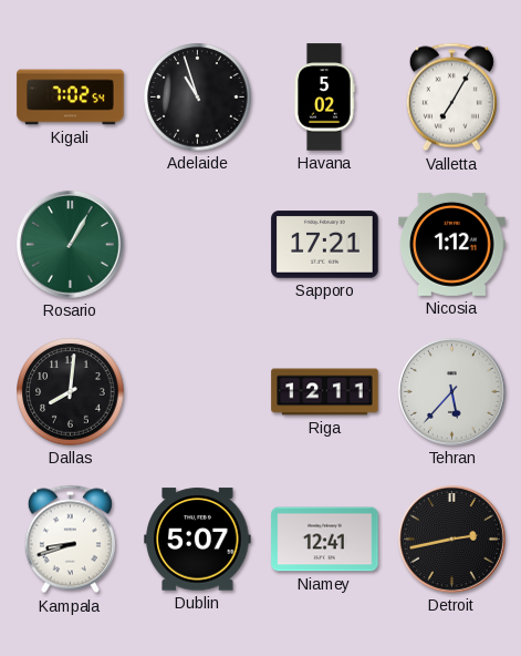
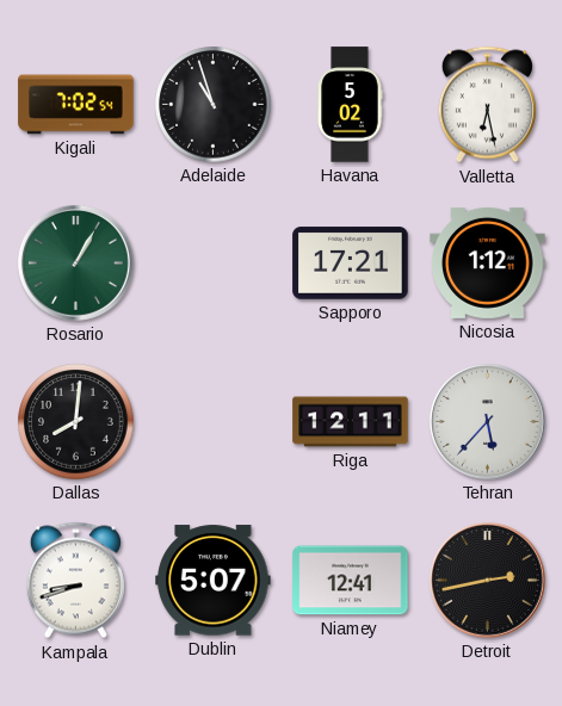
Valletta: 7:05 -> 6:28 (487, 105)
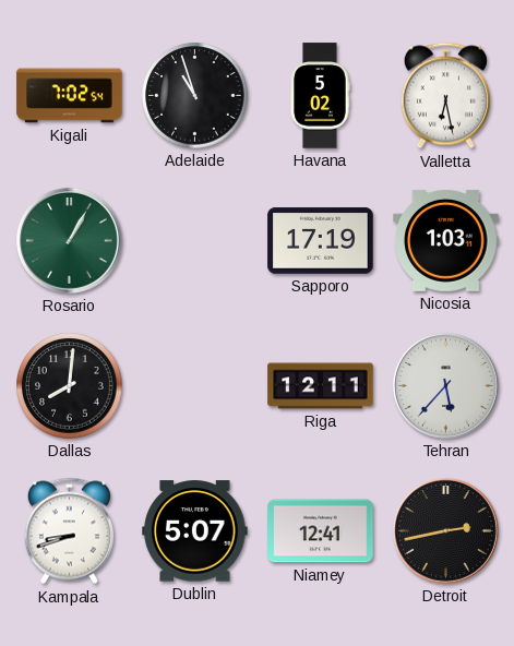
Sapporo: 17:21 -> 17:19 (321, 241)
Nicosia: 1:12 -> 1:03 (446, 240)
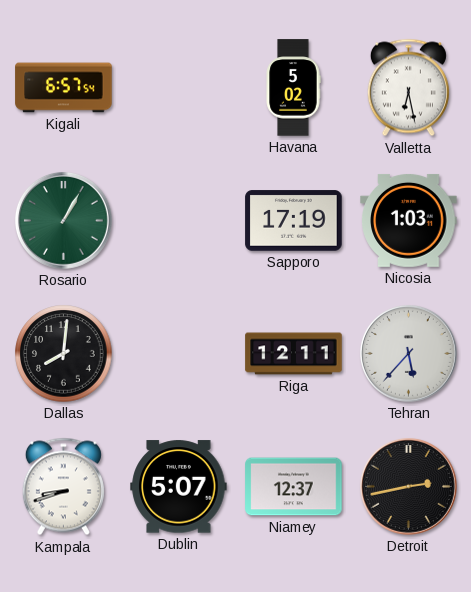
Kigali: 7:02 -> 6:57 (64, 88)
Adelaide: 10:57 -> none (195, 96)
Niamey: 12:41 -> 12:37 (294, 487)
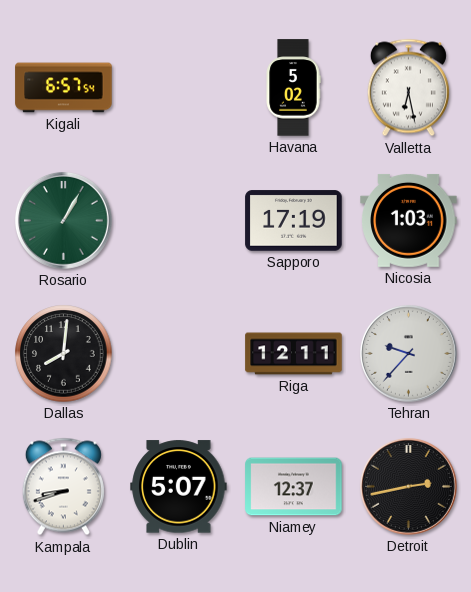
Tehran: 5:37 -> 9:37 (409, 354)
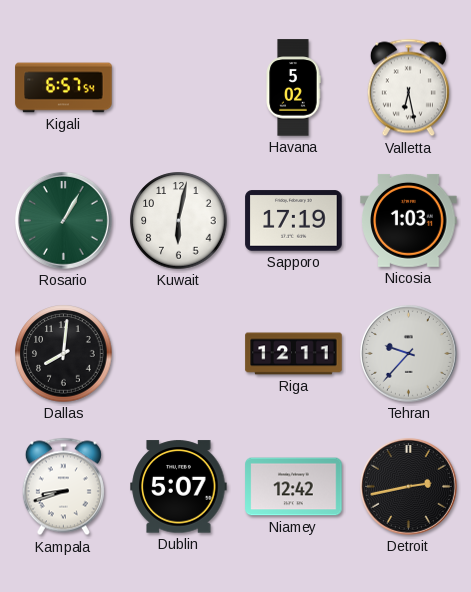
Kuwait: none -> 6:02 (179, 221)
Niamey: 12:37 -> 12:42 (294, 487)
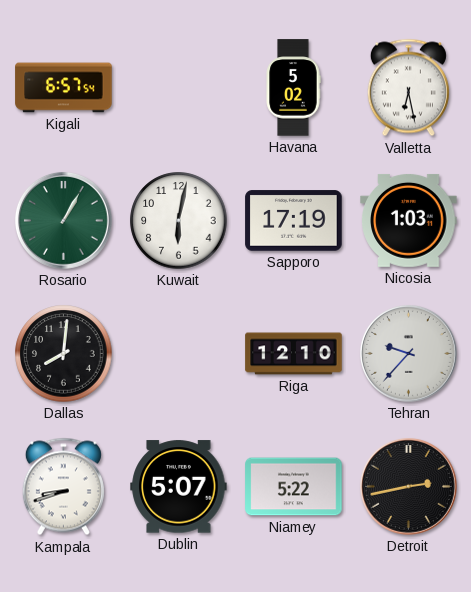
Riga: 12:11 -> 12:10 (294, 354)
Niamey: 12:42 -> 5:22 (294, 487)
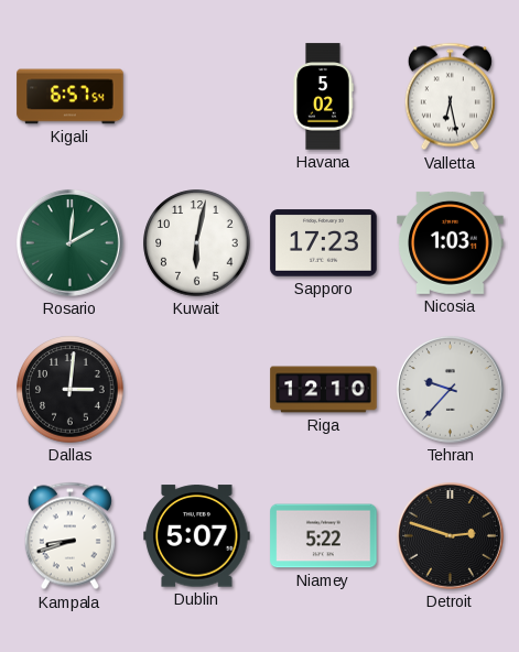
Rosario: 1:05 -> 2:01 (71, 243)
Sapporo: 17:19 -> 17:23 (324, 243)
Dallas: 8:01 -> 3:01 (71, 390)
Detroit: 2:43 -> 2:48 (451, 536)
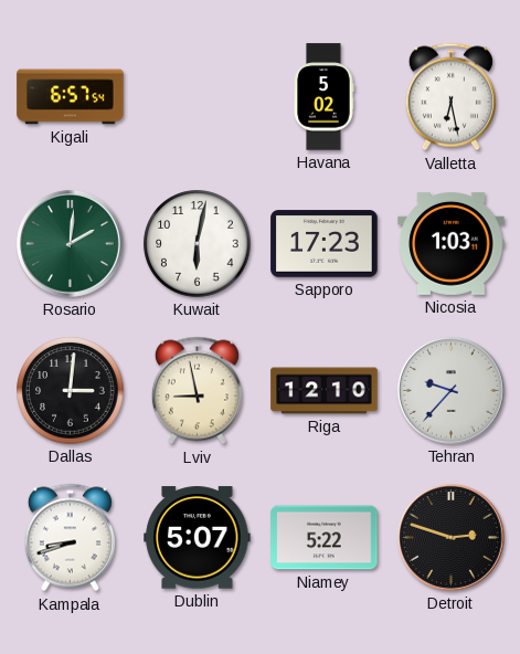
Lviv: none -> 8:58 (197, 391)
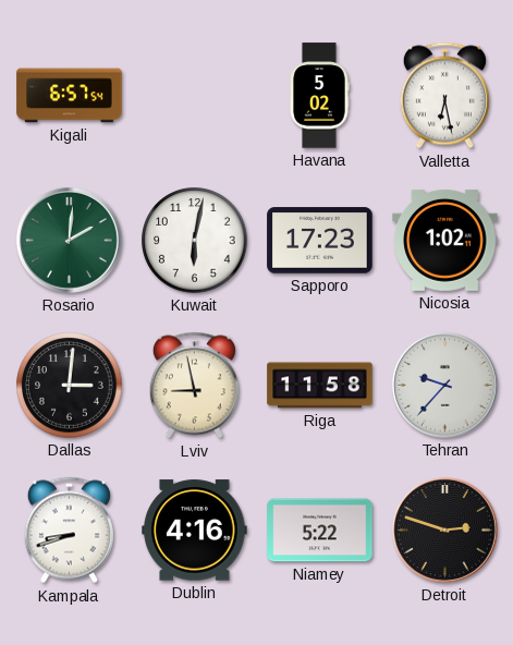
Nicosia: 1:03 -> 1:02 (445, 240)
Riga: 12:10 -> 11:58 (320, 386)
Dublin: 5:07 -> 4:16 (195, 531)
